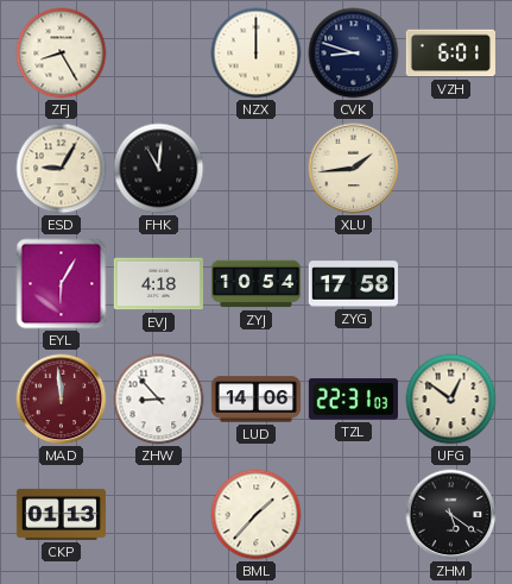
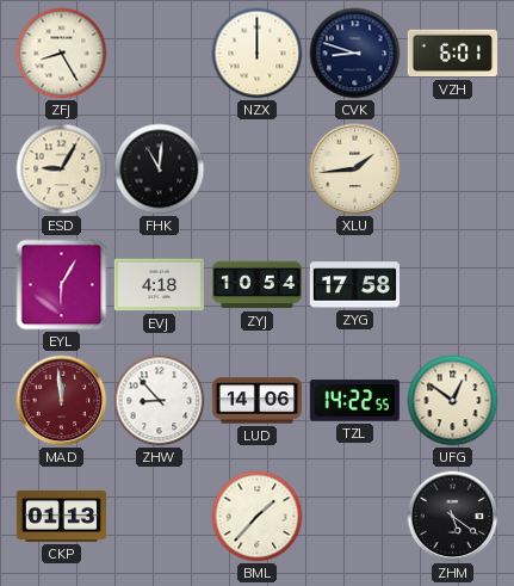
TZL: 22:31 -> 14:22 (354, 401)
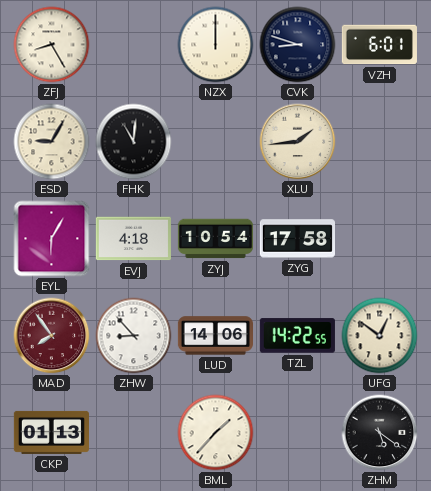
MAD: 11:59 -> 7:54 (52, 336)
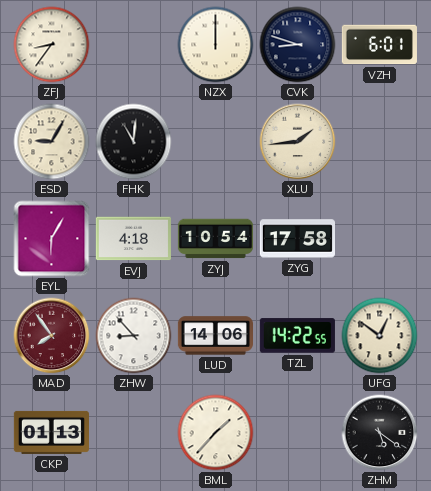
ZFJ: 8:25 -> 8:36 (52, 45)
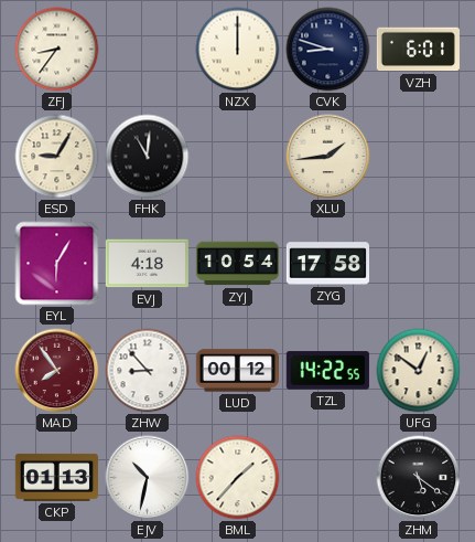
LUD: 14:06 -> 00:12 (237, 371)
EJV: none -> 10:32 (148, 478)
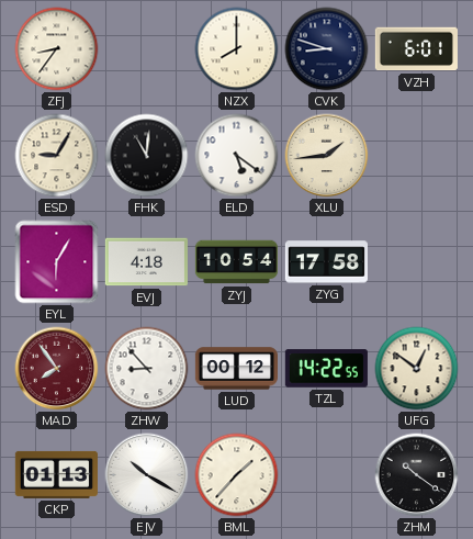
NZX: 12:00 -> 8:00 (237, 49)
ELD: none -> 5:21 (237, 156)
EJV: 10:32 -> 10:20 (147, 475)
ZHM: 5:21 -> 10:21 (417, 475)
